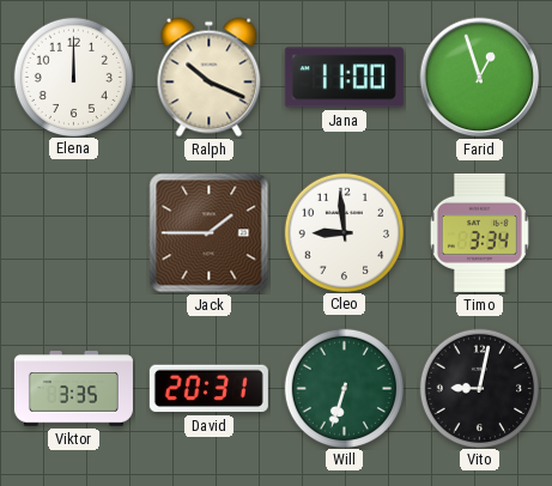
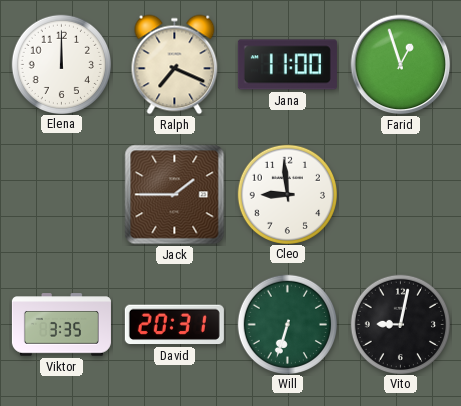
Ralph: 10:19 -> 7:19 (175, 65)
Timo: 3:34 -> none (479, 232)
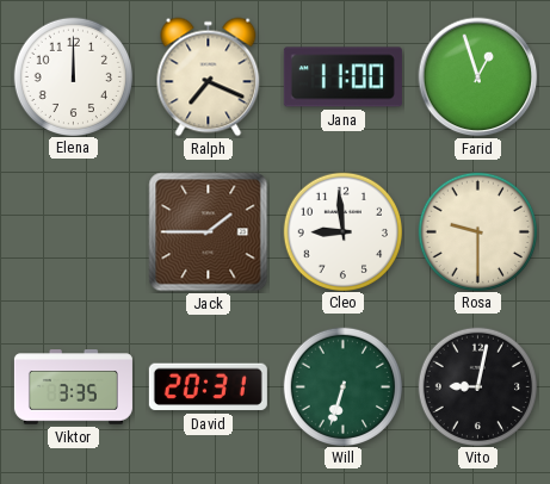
Rosa: none -> 9:30 (477, 231)
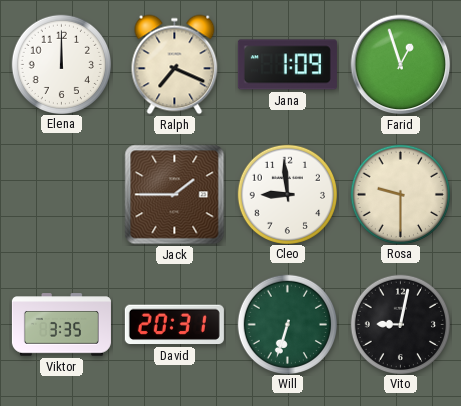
Jana: 11:00 -> 1:09 (287, 65)
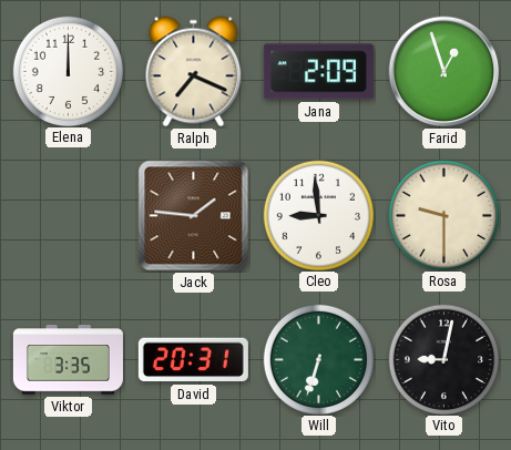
Jana: 1:09 -> 2:09 (318, 72)
Jack: 1:45 -> 1:46 (194, 216)
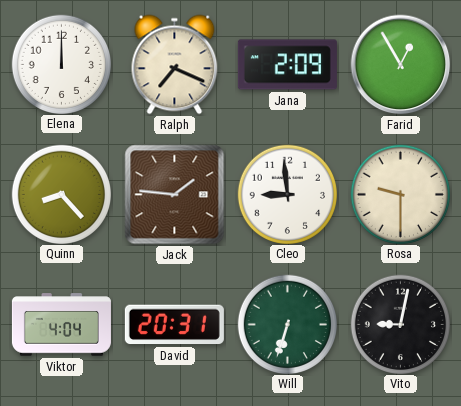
Farid: 12:57 -> 12:55 (401, 65)
Quinn: none -> 8:23 (61, 194)
Viktor: 3:35 -> 4:04 (61, 325)
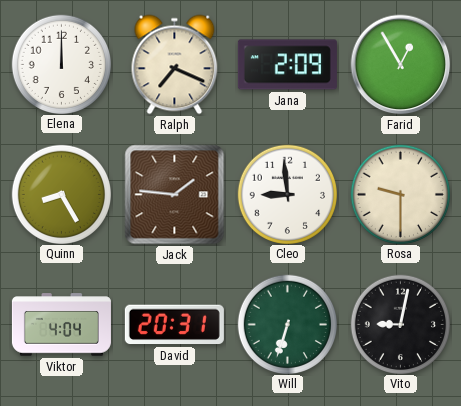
Quinn: 8:23 -> 8:25 (61, 194)
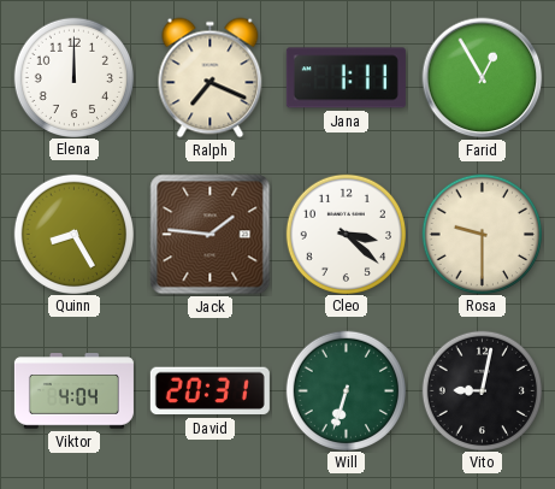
Jana: 2:09 -> 1:11 (346, 78)
Cleo: 8:59 -> 3:22 (346, 234)
